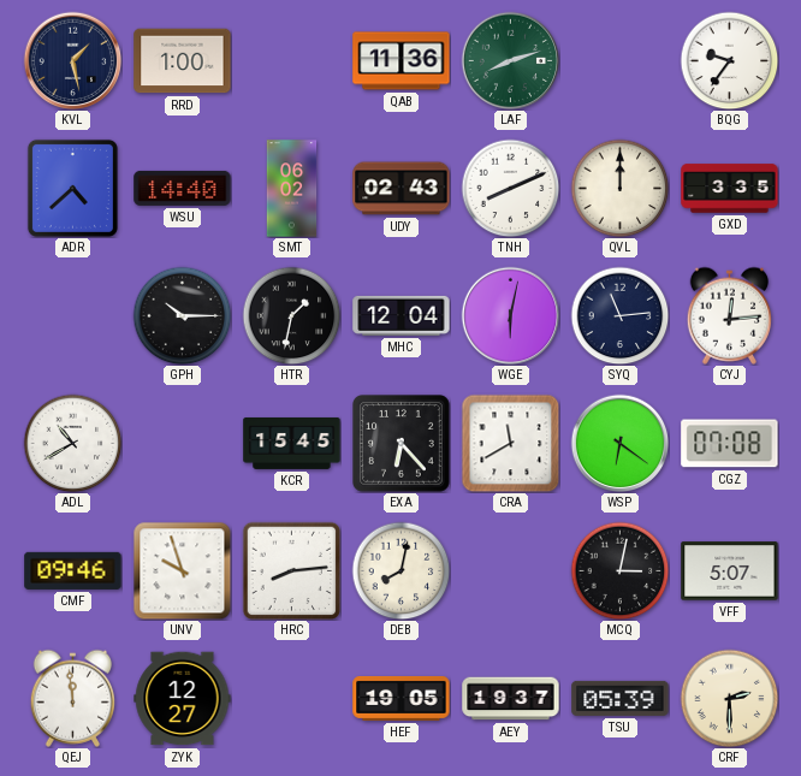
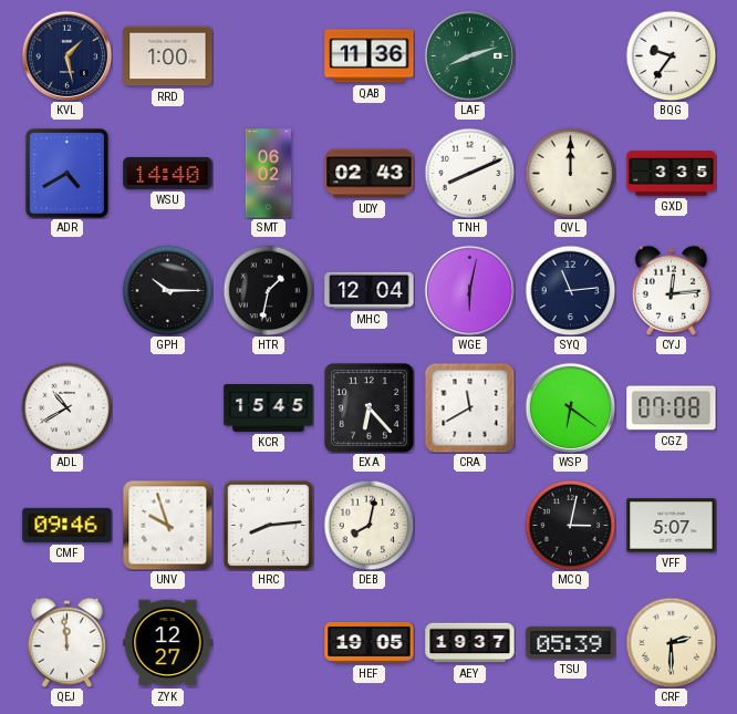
ADR: 4:38 -> 4:40 (66, 173)
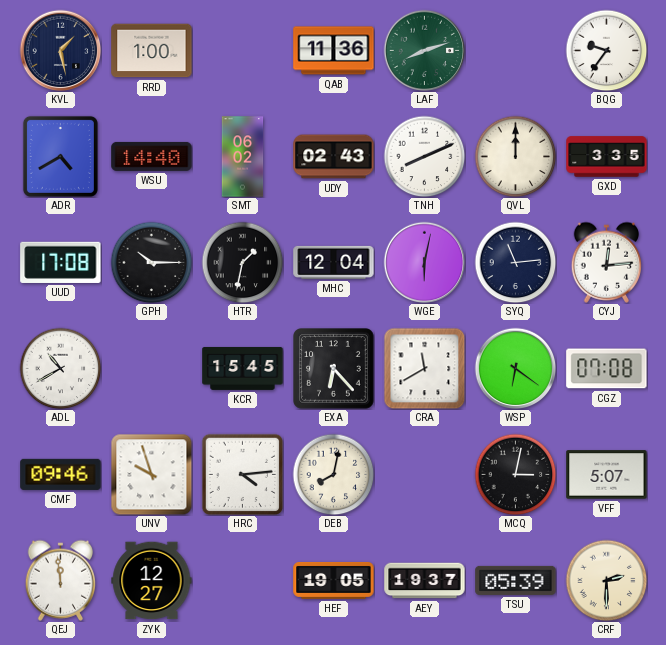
UUD: none -> 17:08 (61, 262)
HRC: 8:14 -> 4:14 (242, 474)
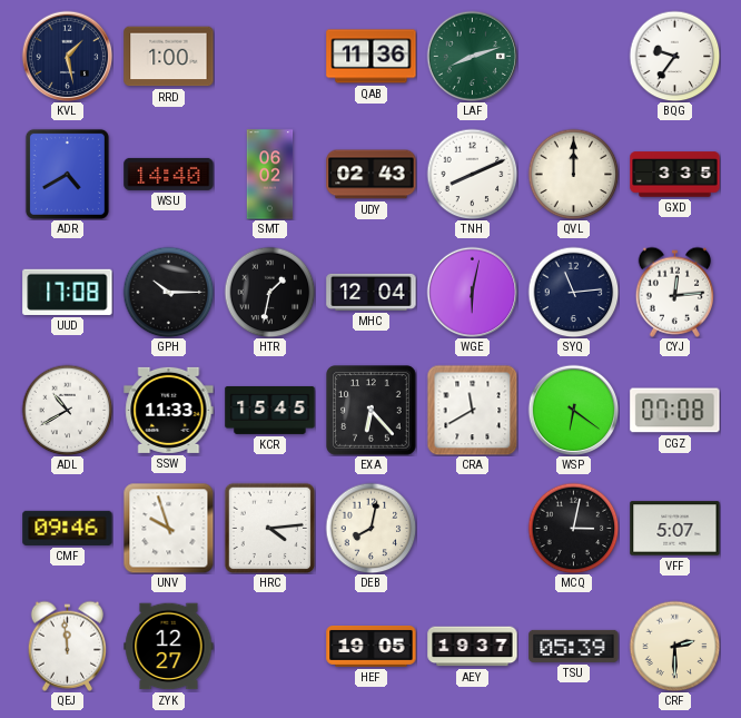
SSW: none -> 11:33 (169, 410)
